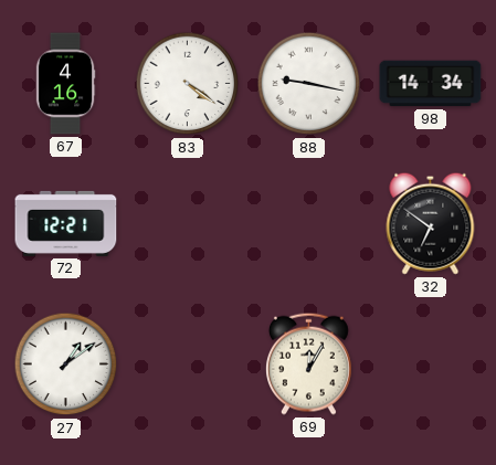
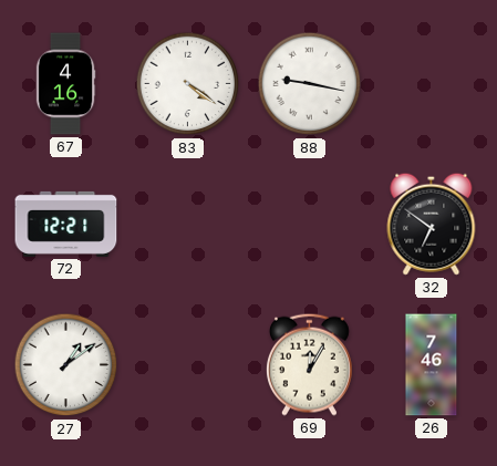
98: 14:34 -> none (431, 84)
26: none -> 7:46 (432, 365)
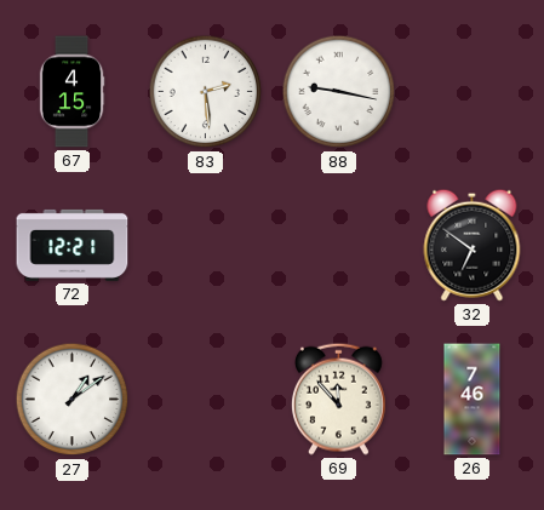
67: 4:16 -> 4:15 (71, 92)
83: 4:21 -> 2:29 (206, 92)
69: 12:05 -> 11:53 (338, 399)
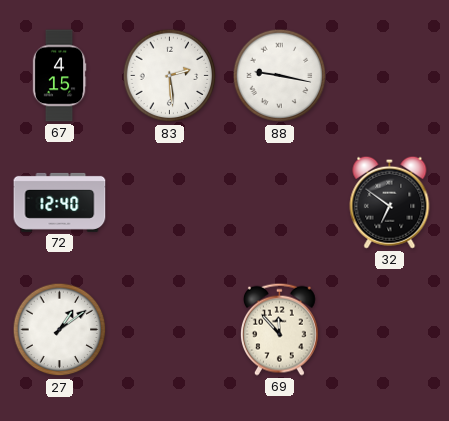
72: 12:21 -> 12:40 (60, 202)
26: 7:46 -> none (473, 400)
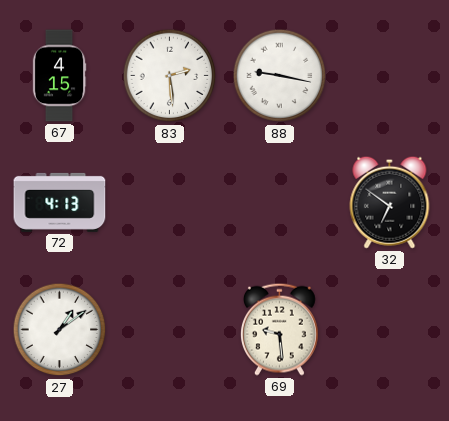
72: 12:40 -> 4:13 (60, 202)
69: 11:53 -> 9:29 (279, 329)
